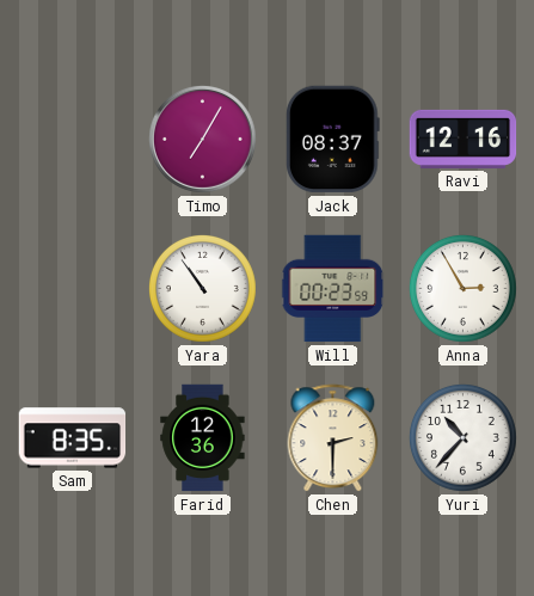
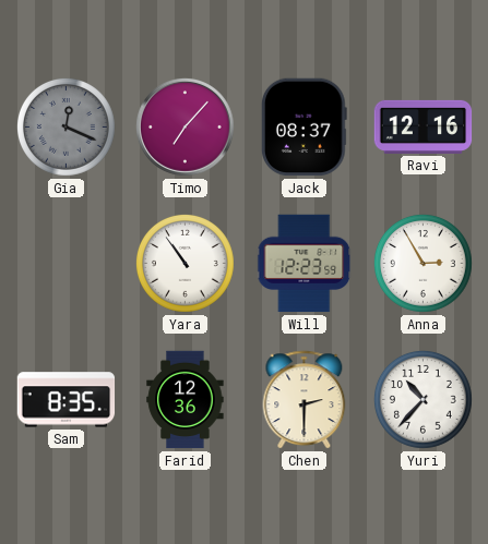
Gia: none -> 12:19 (67, 128)
Timo: 7:05 -> 7:07 (185, 126)
Will: 00:23 -> 12:23 (305, 264)
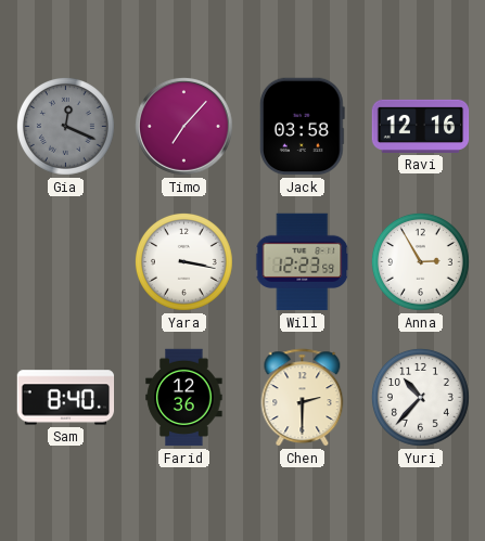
Jack: 08:37 -> 03:58 (303, 127)
Yara: 10:54 -> 3:17 (184, 262)
Sam: 8:35 -> 8:40 (66, 398)
